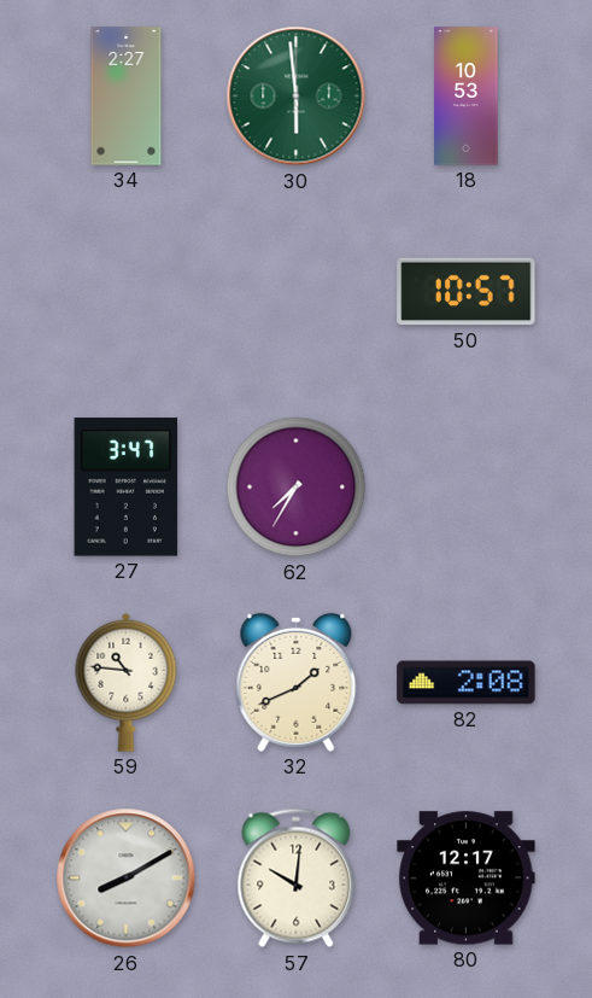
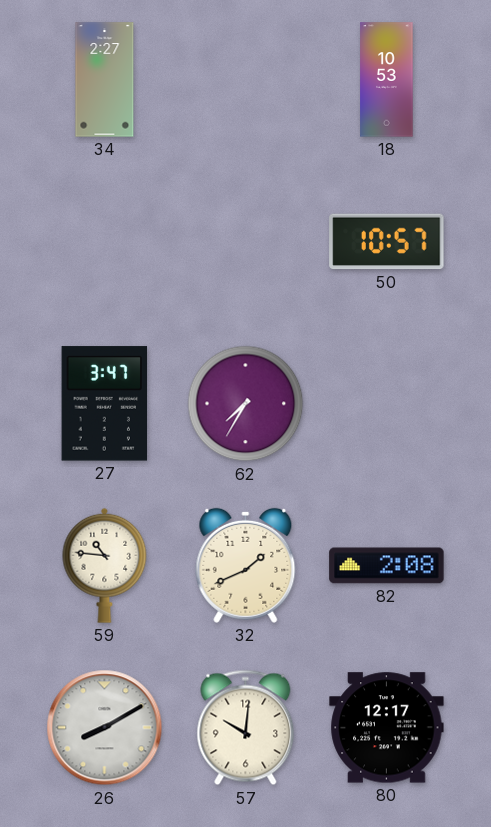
30: 5:59 -> none (297, 97)
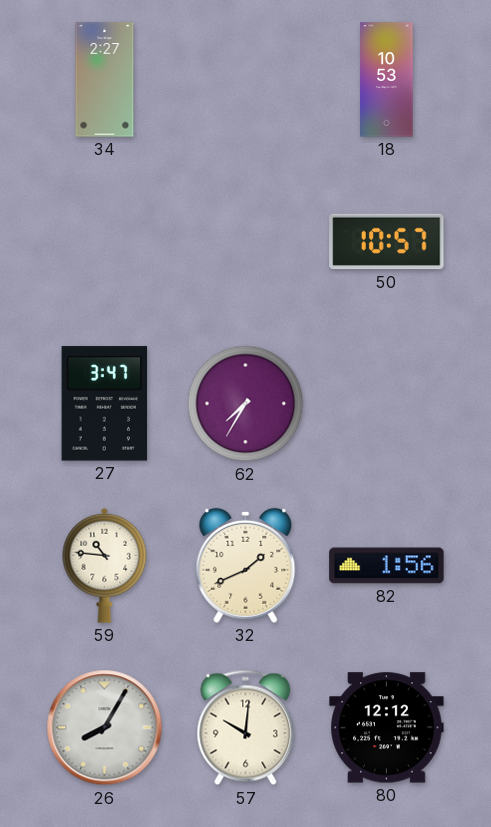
82: 2:08 -> 1:56 (387, 566)
26: 8:10 -> 8:05 (105, 728)
80: 12:17 -> 12:12 (387, 728)
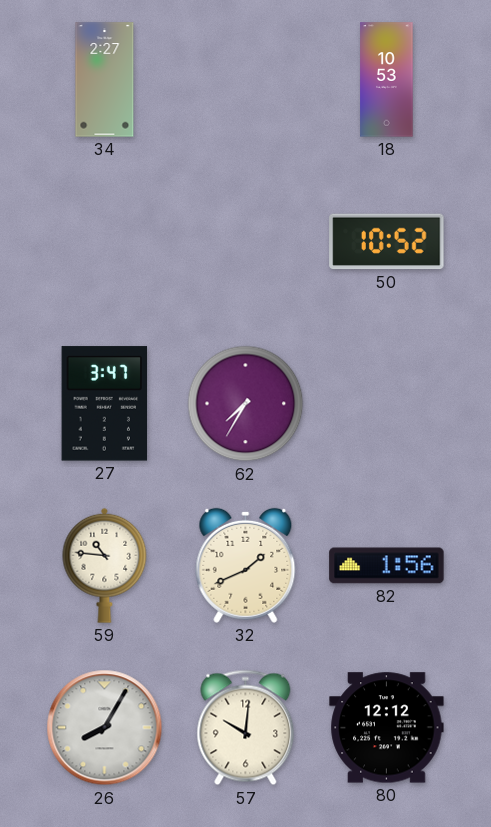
50: 10:57 -> 10:52 (387, 242)
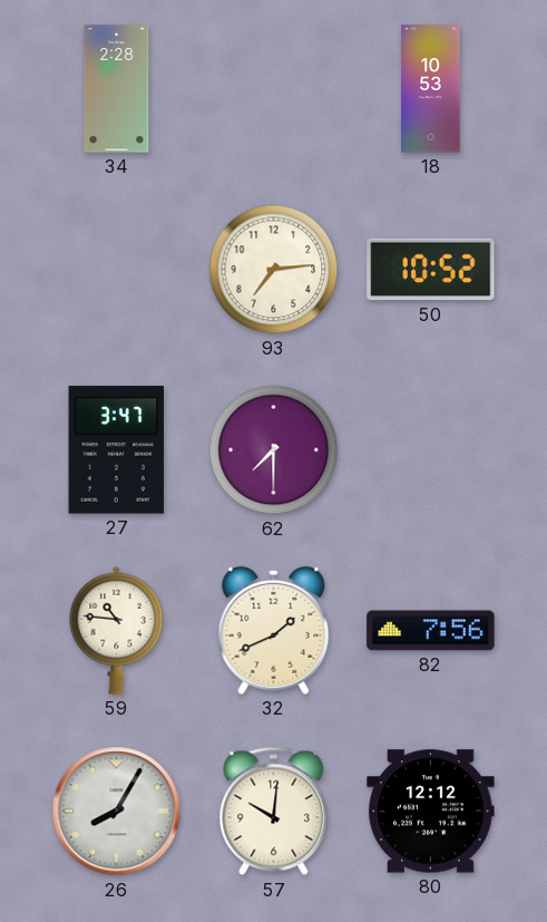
34: 2:27 -> 2:28 (117, 89)
93: none -> 7:14 (274, 270)
62: 7:35 -> 7:30 (274, 450)
82: 1:56 -> 7:56 (431, 631)
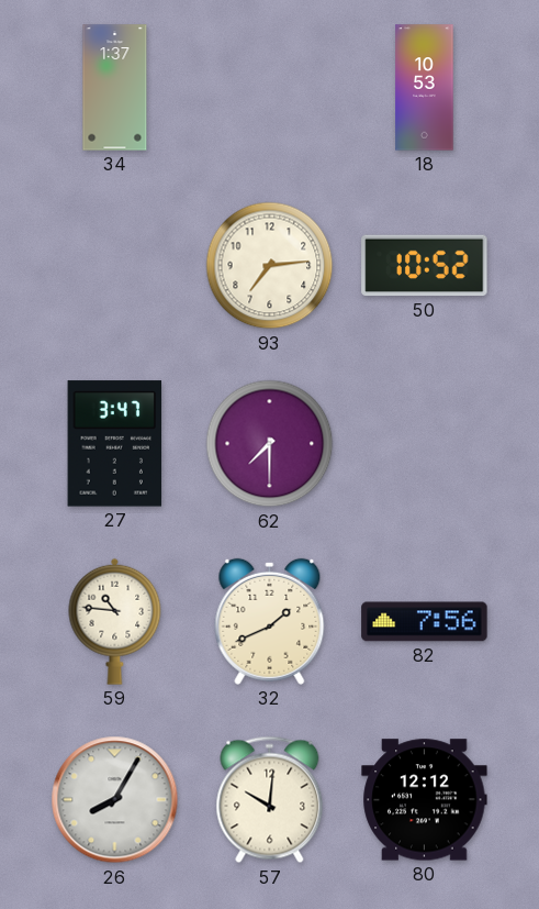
34: 2:28 -> 1:37 (115, 88)
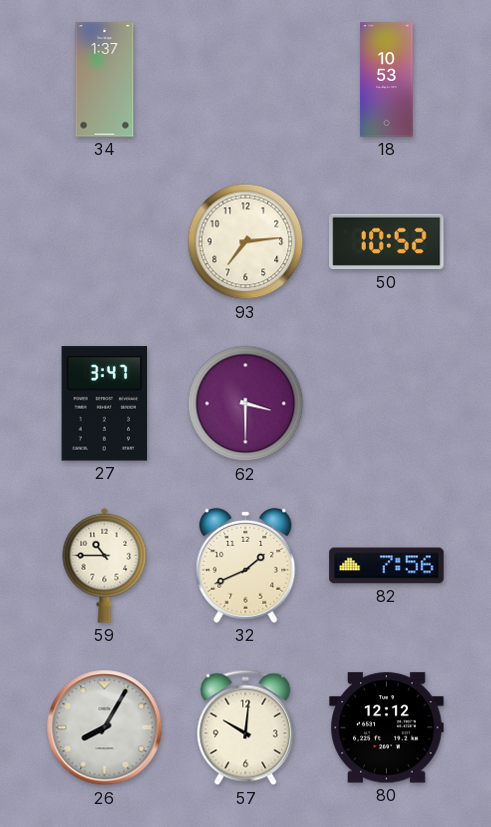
62: 7:30 -> 3:30 (246, 404)
59: 10:46 -> 10:45 (105, 565)
